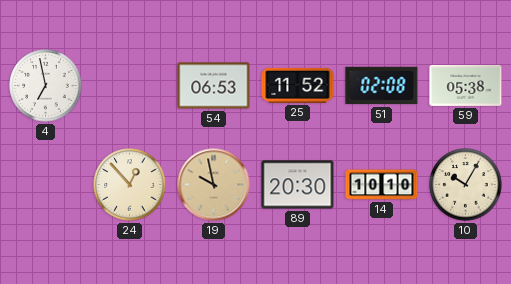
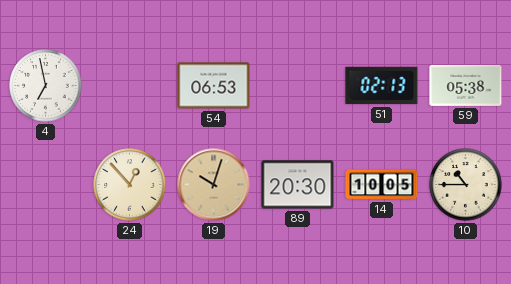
25: 11:52 -> none (298, 85)
51: 02:08 -> 02:13 (382, 86)
19: 9:58 -> 10:03 (214, 185)
14: 10:10 -> 10:05 (382, 185)
10: 10:05 -> 10:45 (466, 185)
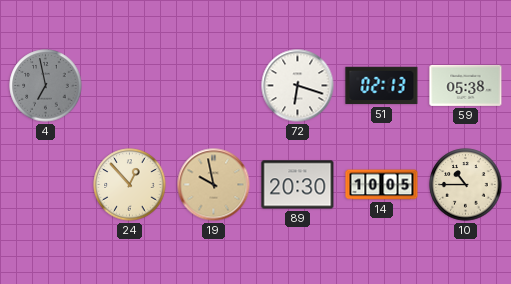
4 dial: white -> grey (46, 86)
54: 06:53 -> none (214, 86)
72: none -> 6:18 (298, 86)
19: 10:03 -> 9:58 (214, 185)
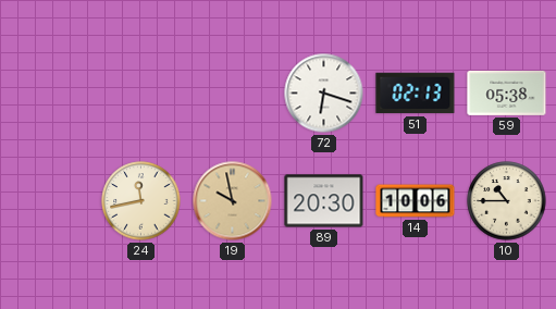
4: 6:58 -> none (46, 86)
24: 12:53 -> 11:43 (141, 201)
14: 10:05 -> 10:06 (416, 201)
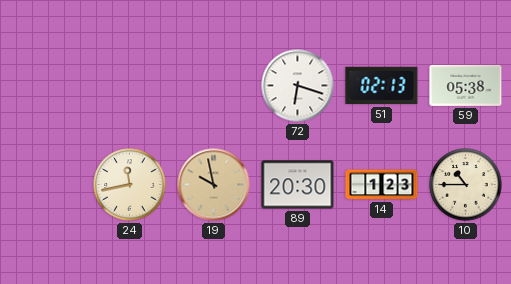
14: 10:06 -> 1:23 (382, 185)
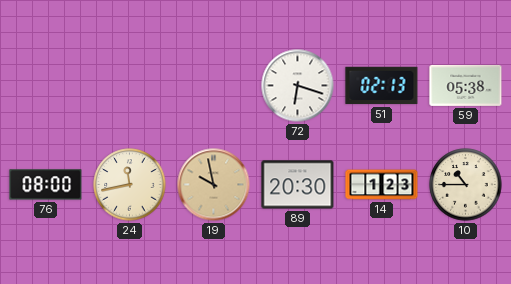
76: none -> 08:00 (46, 185)
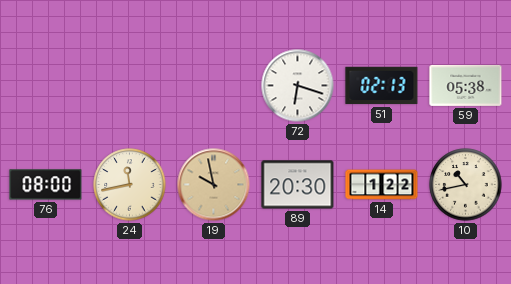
14: 1:23 -> 1:22 (382, 185)
10: 10:45 -> 10:43 (466, 185)
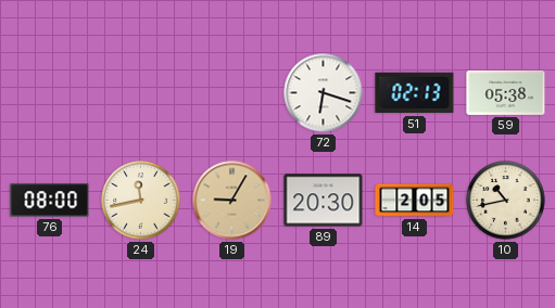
19: 9:58 -> 9:05 (232, 201)
14: 1:22 -> 2:05 (415, 201)
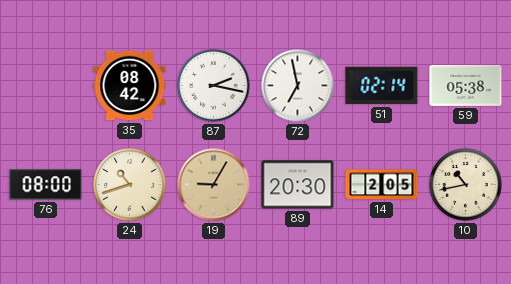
35: none -> 08:42 (130, 86)
87: none -> 2:17 (214, 86)
72: 6:18 -> 6:58 (298, 86)
51: 02:13 -> 02:14 (382, 86)
24: 11:43 -> 10:42 (130, 185)
